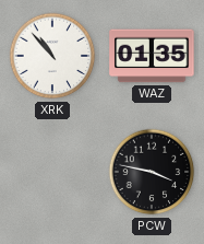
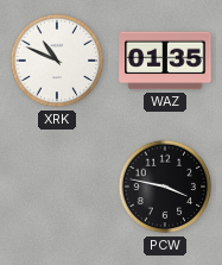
XRK: 10:53 -> 10:49 (57, 61)
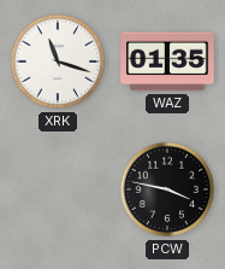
XRK: 10:49 -> 11:18 (58, 62)
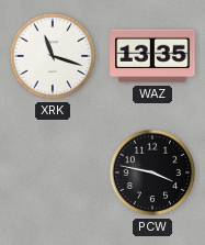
WAZ: 01:35 -> 13:35 (152, 56)
